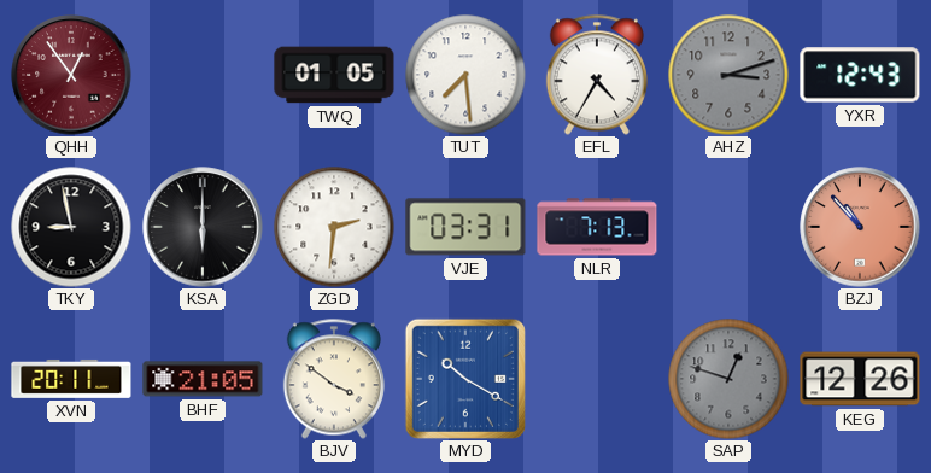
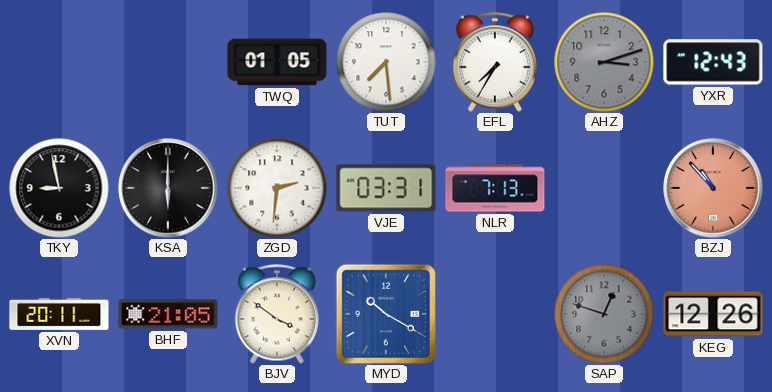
QHH: 12:54 -> none (71, 75)
EFL: 4:35 -> 7:35 (495, 62)
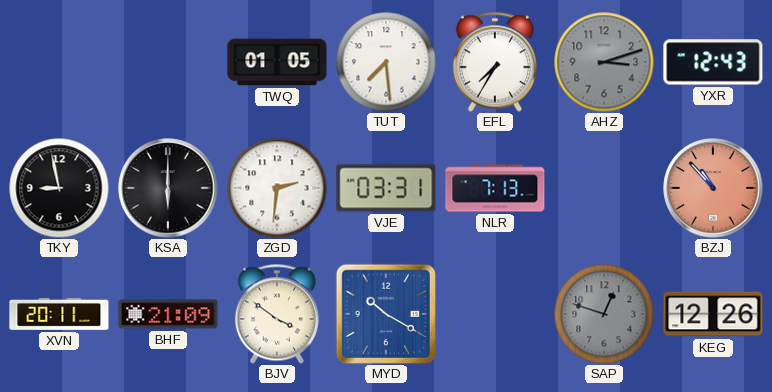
BHF: 21:05 -> 21:09 (168, 314)
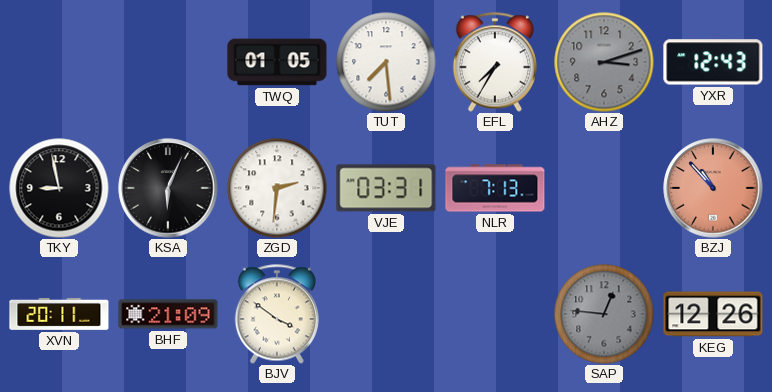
KSA: 6:00 -> 6:04 (168, 188)
MYD: 10:20 -> none (386, 314)
SAP: 12:48 -> 12:46 (604, 314)
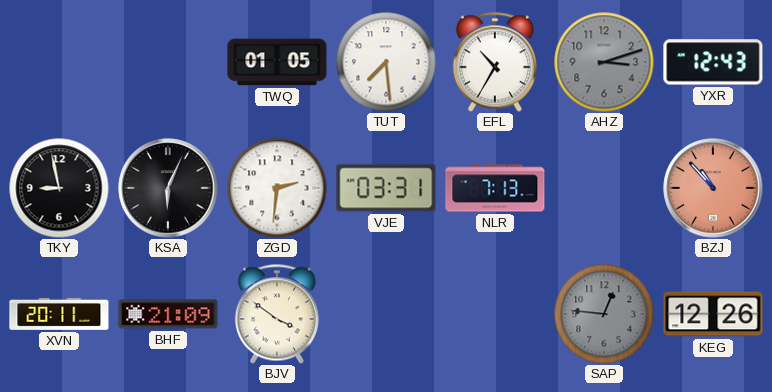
EFL: 7:35 -> 10:35 (495, 62)
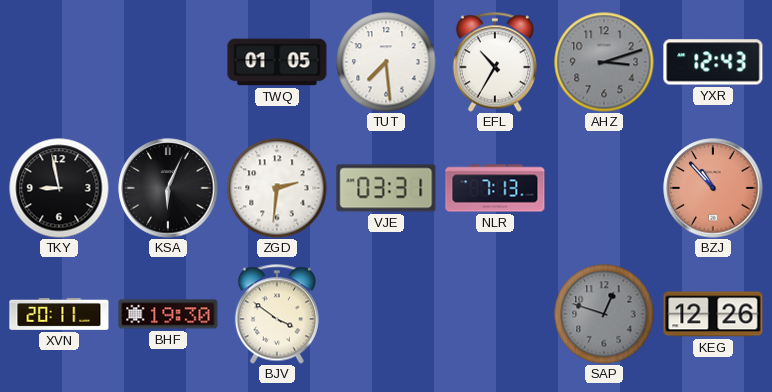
BHF: 21:09 -> 19:30 (168, 314)
SAP: 12:46 -> 12:48 (604, 314)
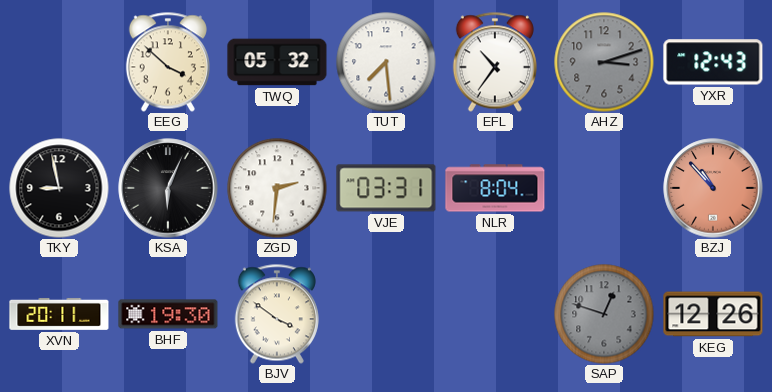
EEG: none -> 3:52 (168, 62)
TWQ: 01:05 -> 05:32 (277, 62)
EFL: 10:35 -> 10:36 (495, 62)
NLR: 7:13 -> 8:04 (495, 188)
